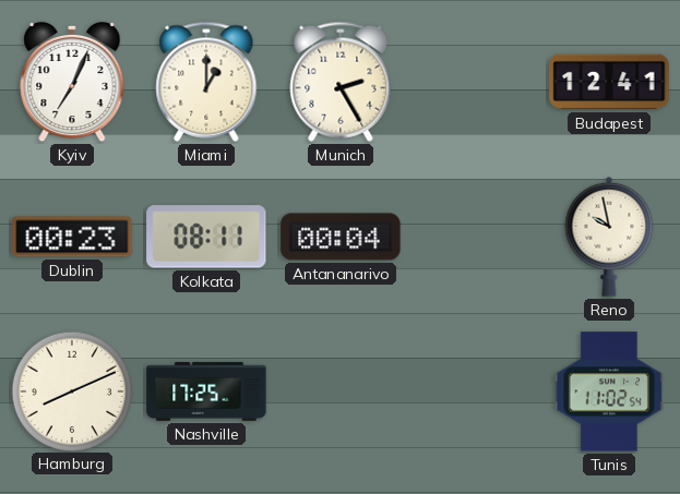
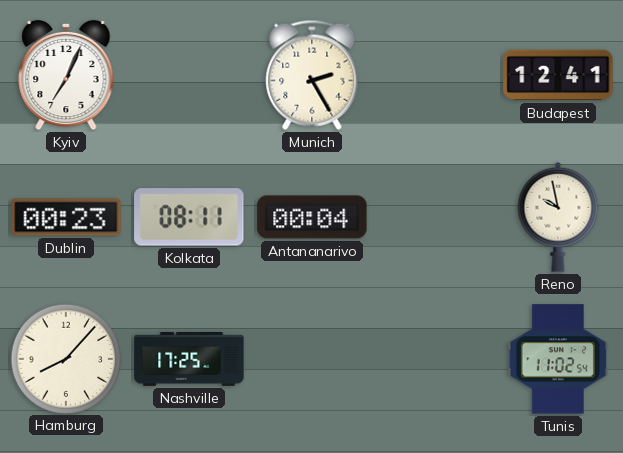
Miami: 1:00 -> none (206, 82)
Hamburg: 8:11 -> 8:07 (65, 358)
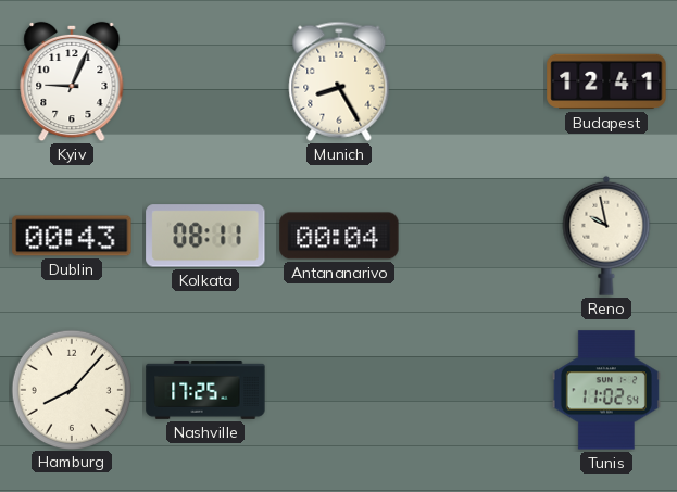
Kyiv: 7:04 -> 9:04 (72, 81)
Munich: 2:25 -> 8:25 (339, 81)
Dublin: 00:23 -> 00:43 (72, 236)
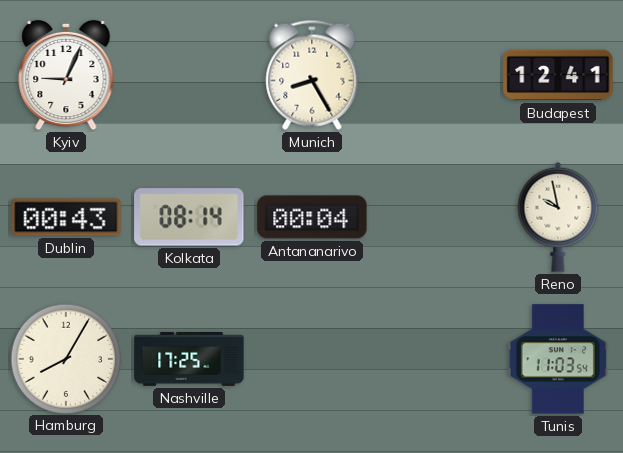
Kolkata: 08:11 -> 08:14 (189, 217)
Hamburg: 8:07 -> 8:05 (65, 358)
Tunis: 11:02 -> 11:03 (558, 359)
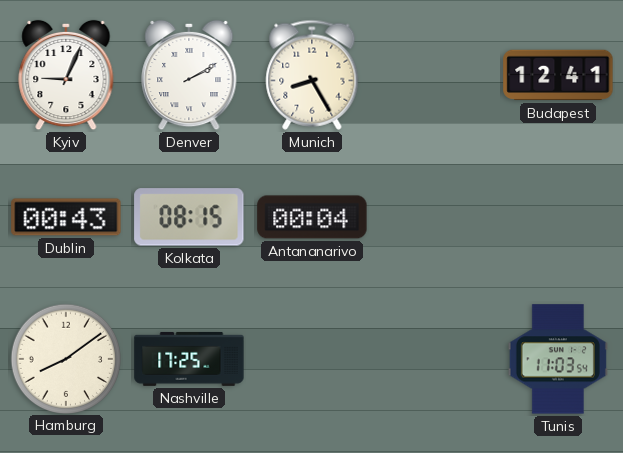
Denver: none -> 2:10 (189, 75)
Kolkata: 08:14 -> 08:15 (189, 217)
Reno: 9:58 -> none (558, 217)
Hamburg: 8:05 -> 8:09 (65, 358)
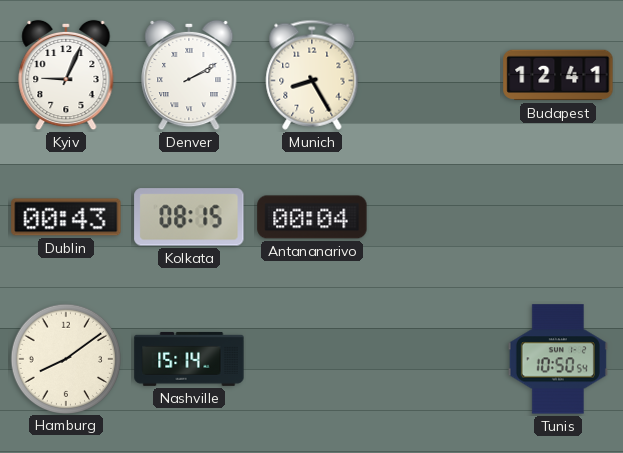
Nashville: 17:25 -> 15:14 (189, 359)
Tunis: 11:03 -> 10:50 (558, 359)
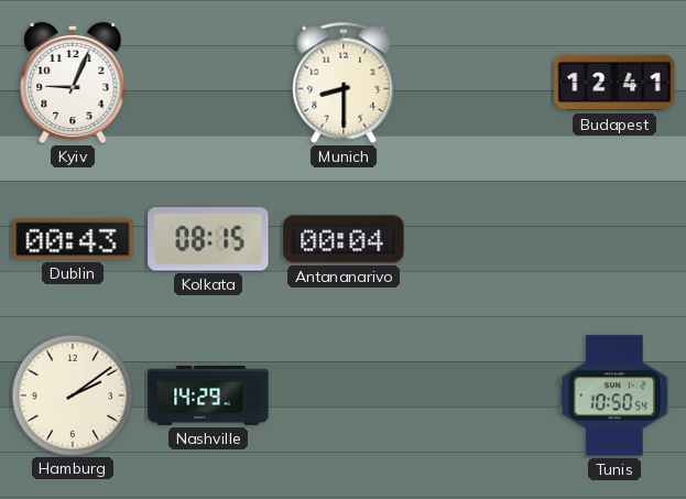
Denver: 2:10 -> none (189, 75)
Munich: 8:25 -> 8:30 (344, 83)
Hamburg: 8:09 -> 2:09 (72, 394)
Nashville: 15:14 -> 14:29 (208, 395)
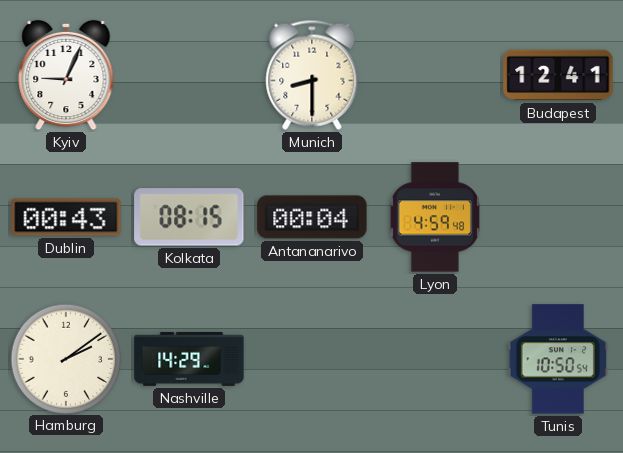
Lyon: none -> 4:59 (435, 217)
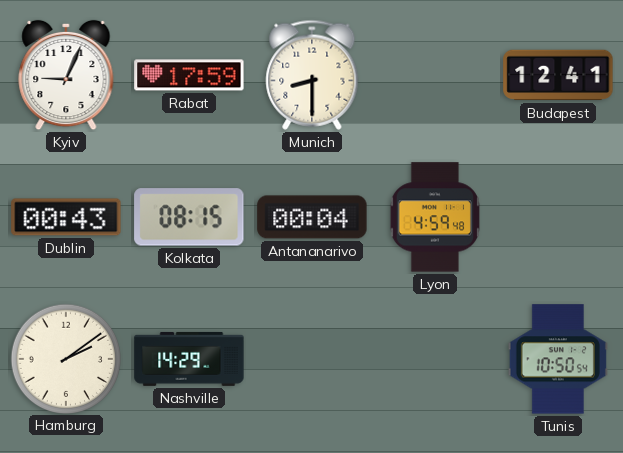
Rabat: none -> 17:59 (189, 75)
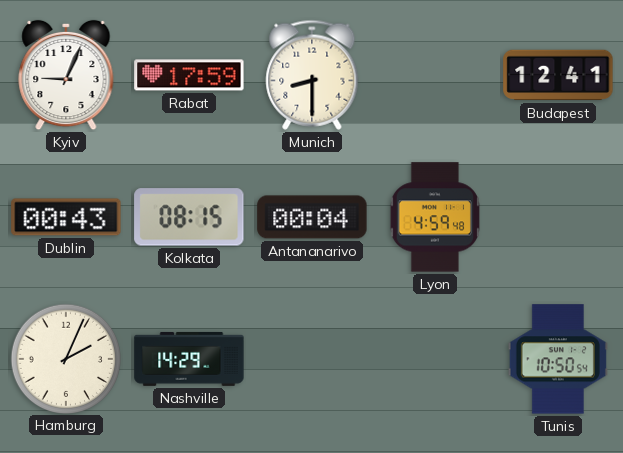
Hamburg: 2:09 -> 2:04 (65, 358)
